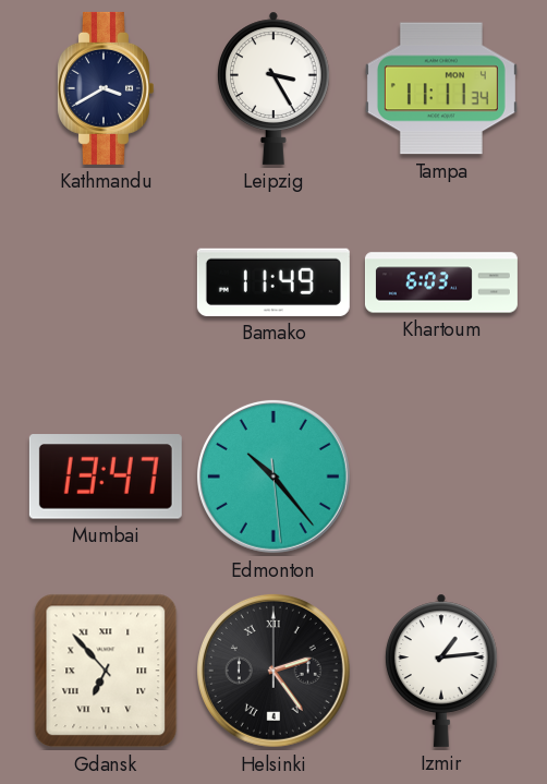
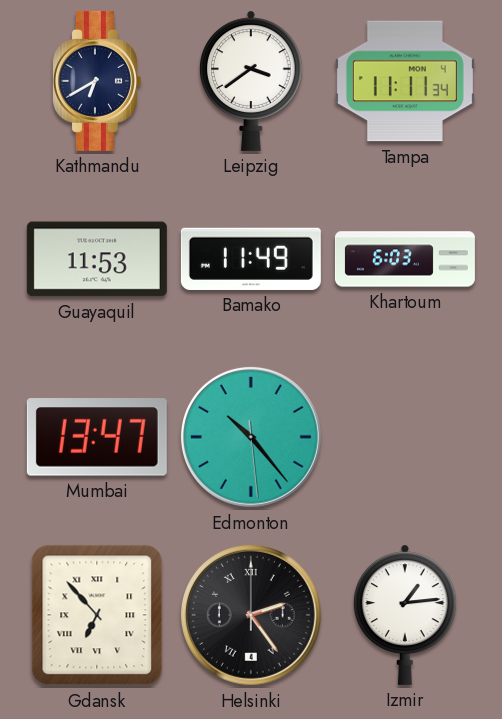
Kathmandu: 3:40 -> 6:40 (96, 81)
Leipzig: 3:25 -> 3:39 (252, 81)
Guayaquil: none -> 11:53 (97, 259)
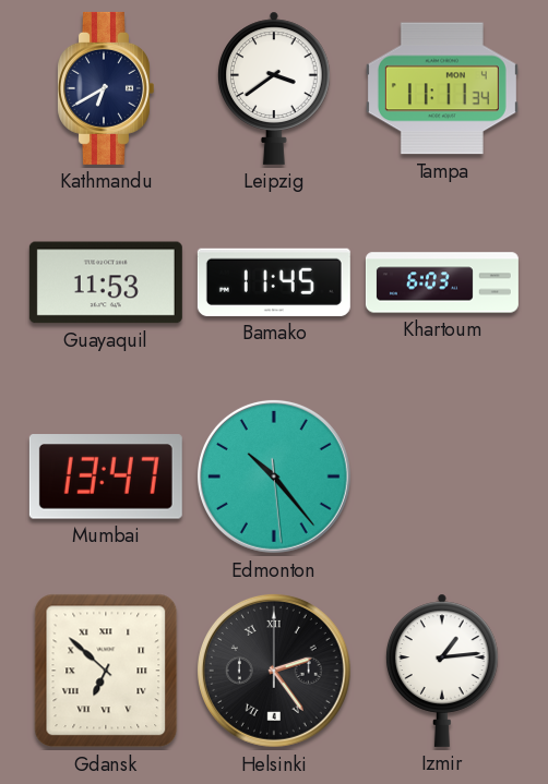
Bamako: 11:49 -> 11:45 (274, 282)
Gdansk: 6:53 -> 6:52 (106, 671)
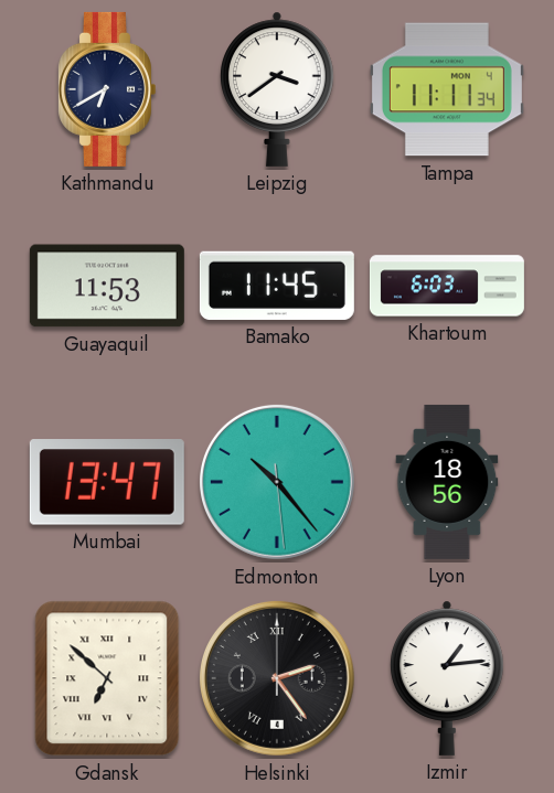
Lyon: none -> 18:56 (447, 482)
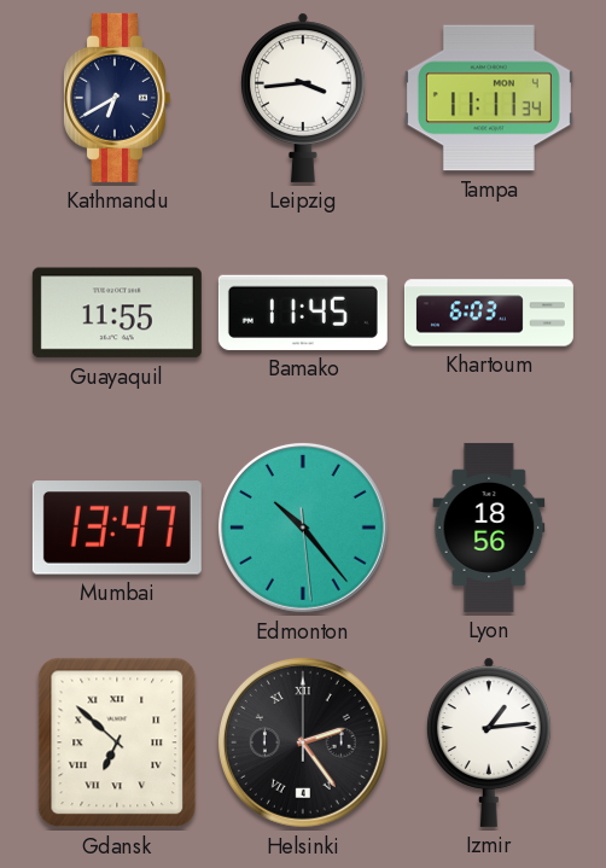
Leipzig: 3:39 -> 3:44 (304, 98)
Guayaquil: 11:53 -> 11:55 (117, 313)
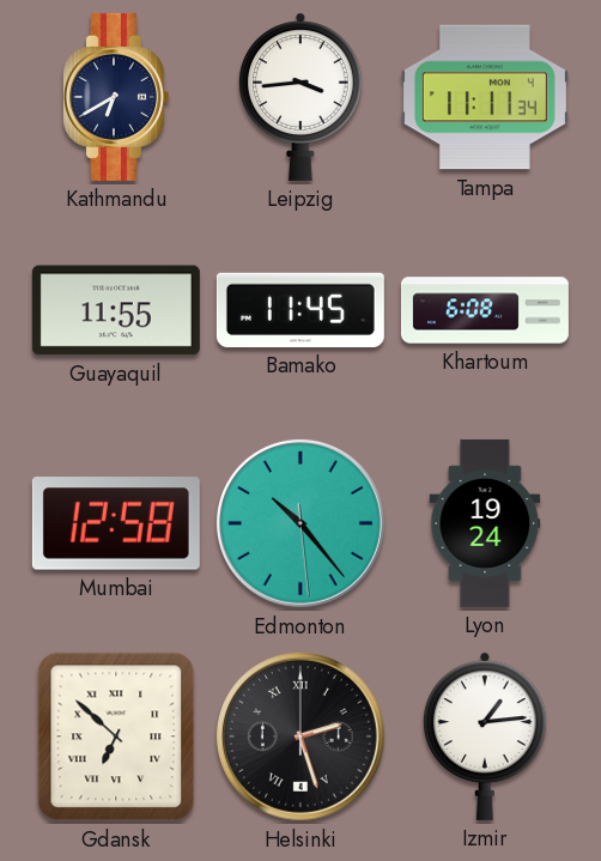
Khartoum: 6:03 -> 6:08 (485, 310)
Mumbai: 13:47 -> 12:58 (116, 523)
Lyon: 18:56 -> 19:24 (485, 523)
Helsinki: 2:24 -> 2:27 (300, 736)
